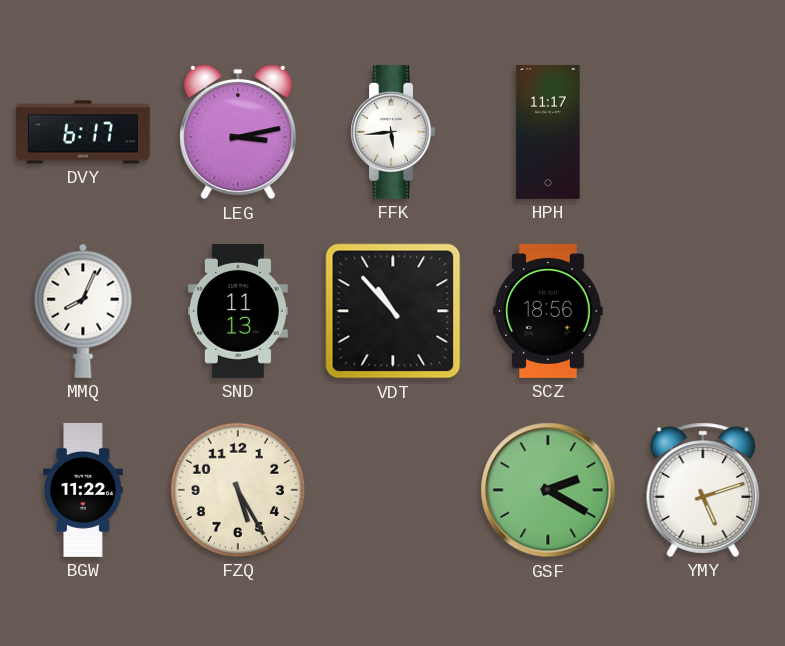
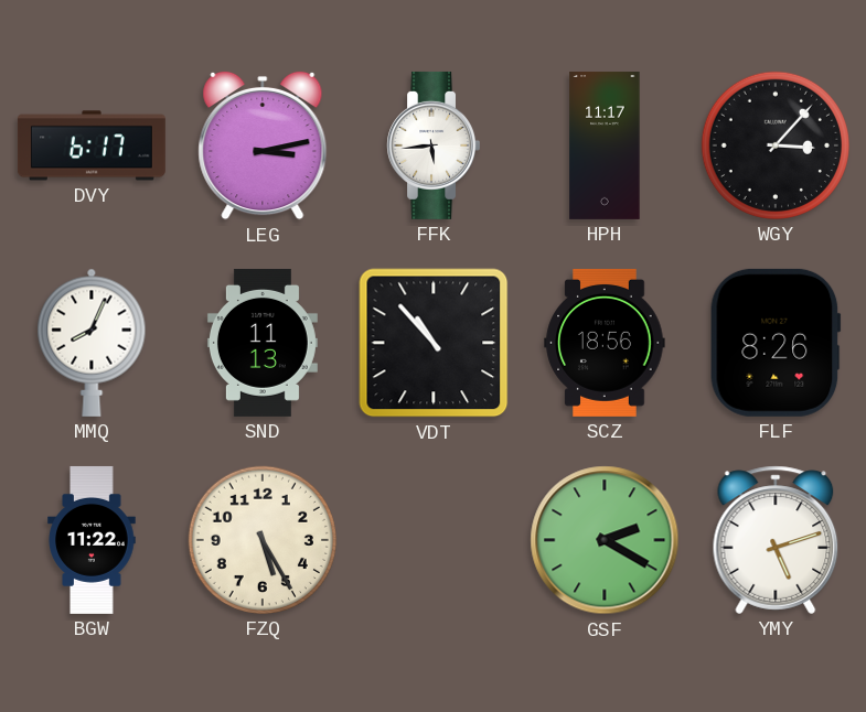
WGY: none -> 3:07 (776, 145)
FLF: none -> 8:26 (776, 343)
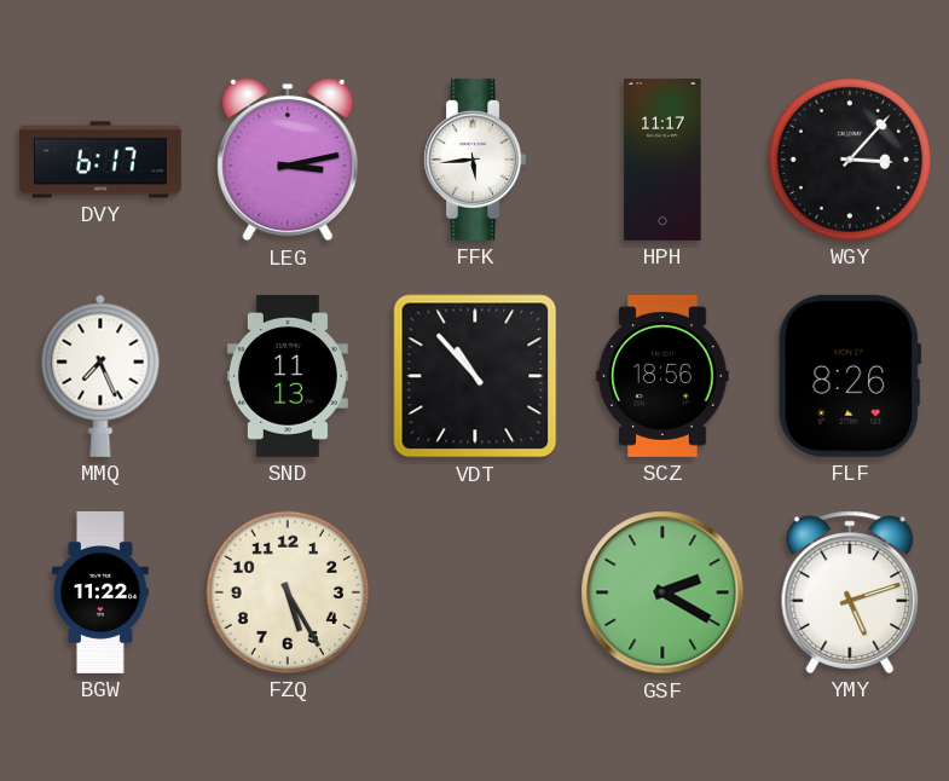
MMQ: 8:04 -> 7:26 (100, 376)
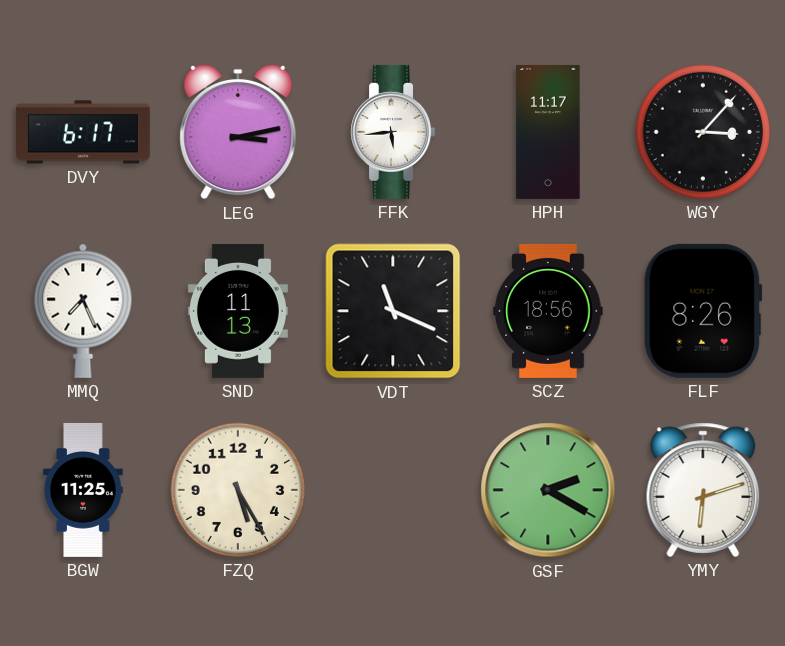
VDT: 10:53 -> 11:19 (393, 311)
BGW: 11:22 -> 11:25 (83, 490)
YMY: 5:12 -> 6:12 (703, 490)
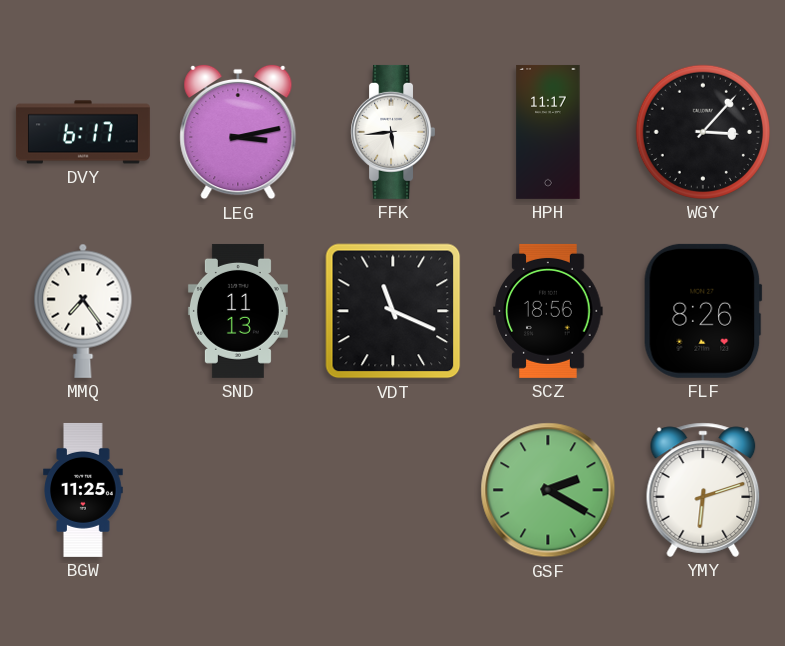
MMQ: 7:26 -> 7:24 (83, 311)
FZQ: 5:25 -> none (238, 490)
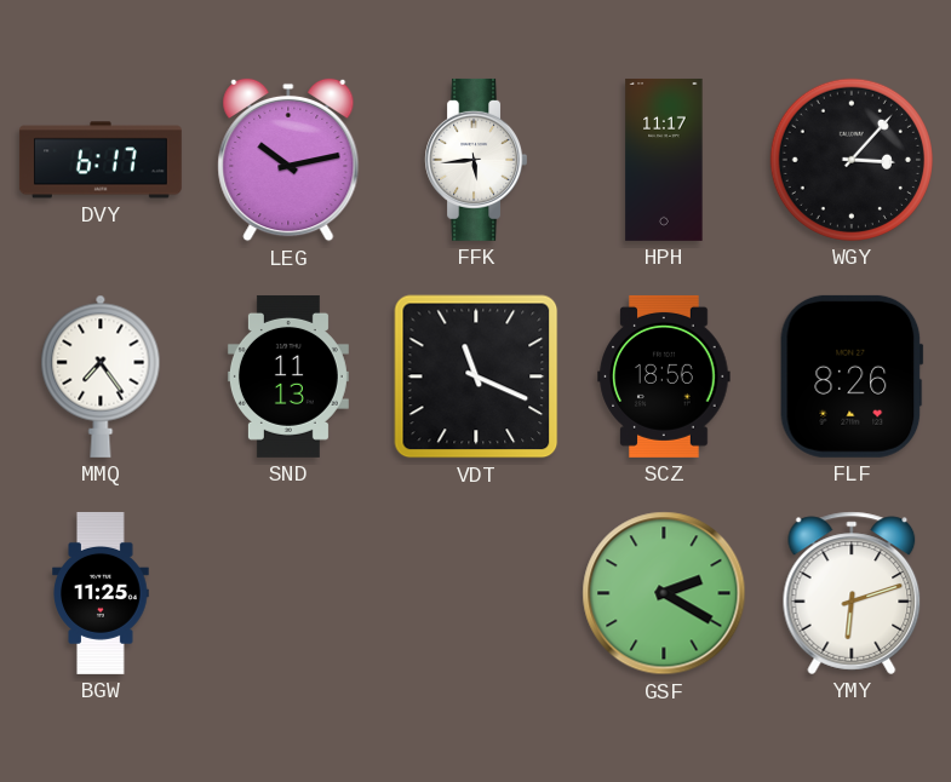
LEG: 3:13 -> 10:13 (288, 160)
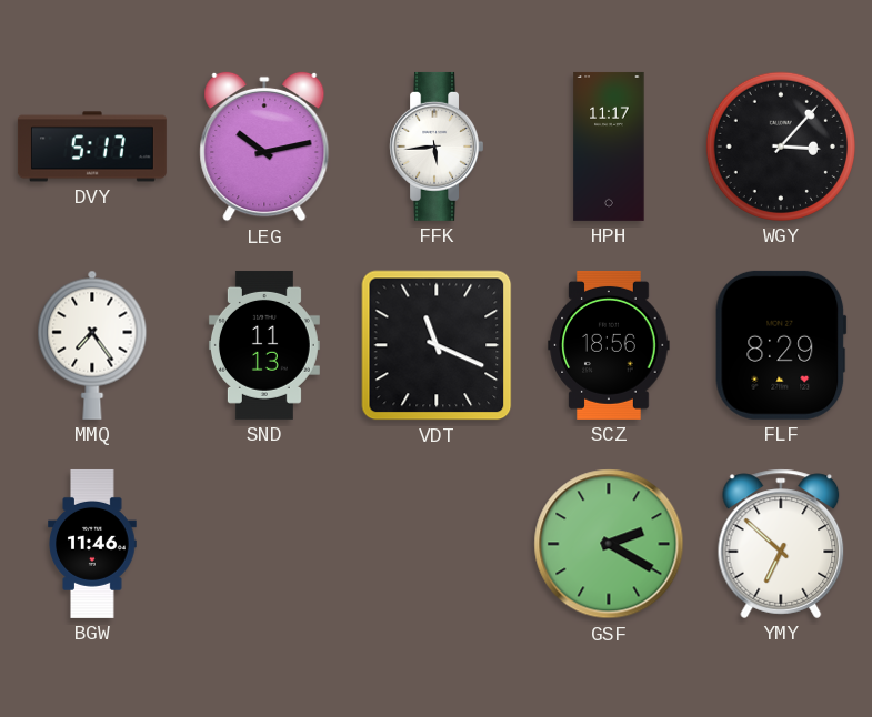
DVY: 6:17 -> 5:17 (92, 147)
FLF: 8:26 -> 8:29 (781, 345)
BGW: 11:25 -> 11:46 (92, 544)
YMY: 6:12 -> 6:52 (781, 544)
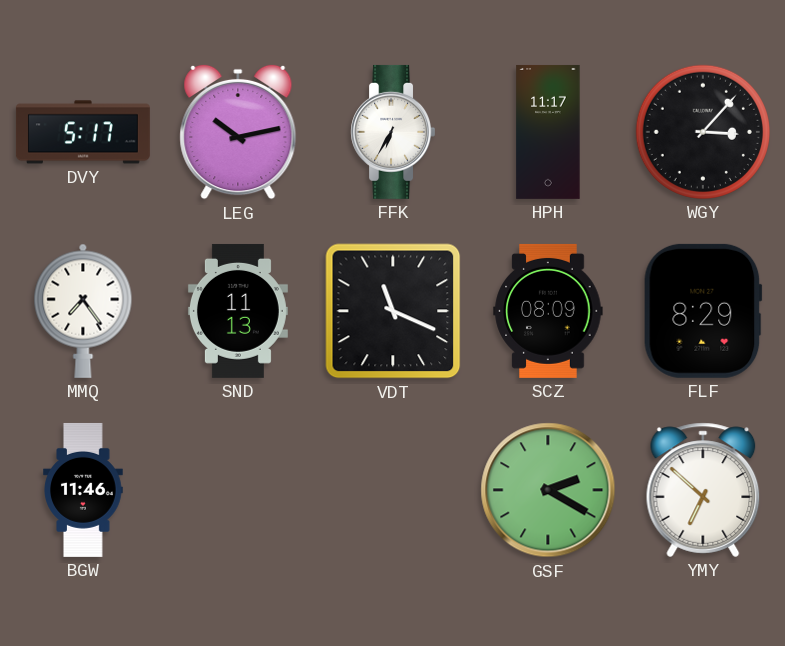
FFK: 5:44 -> 6:35 (392, 132)
SCZ: 18:56 -> 08:09 (548, 311)
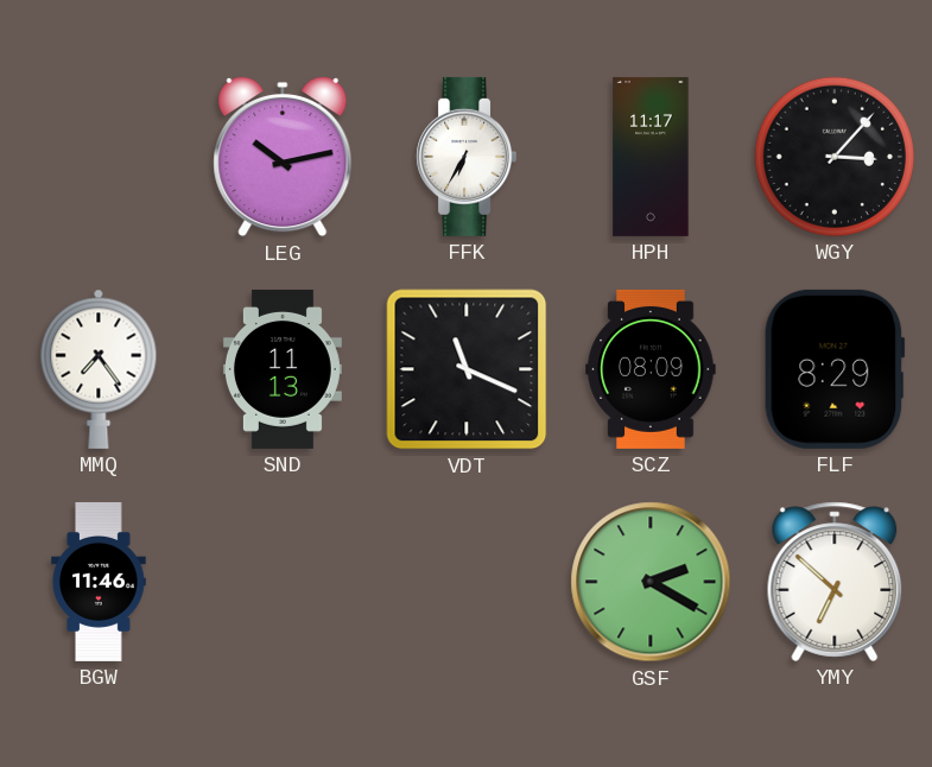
DVY: 5:17 -> none (83, 132)
